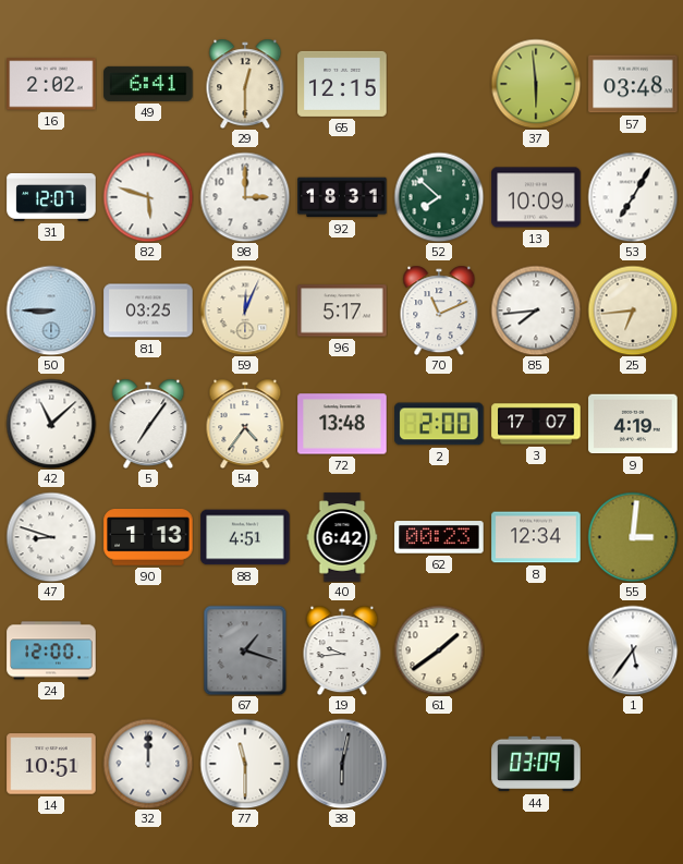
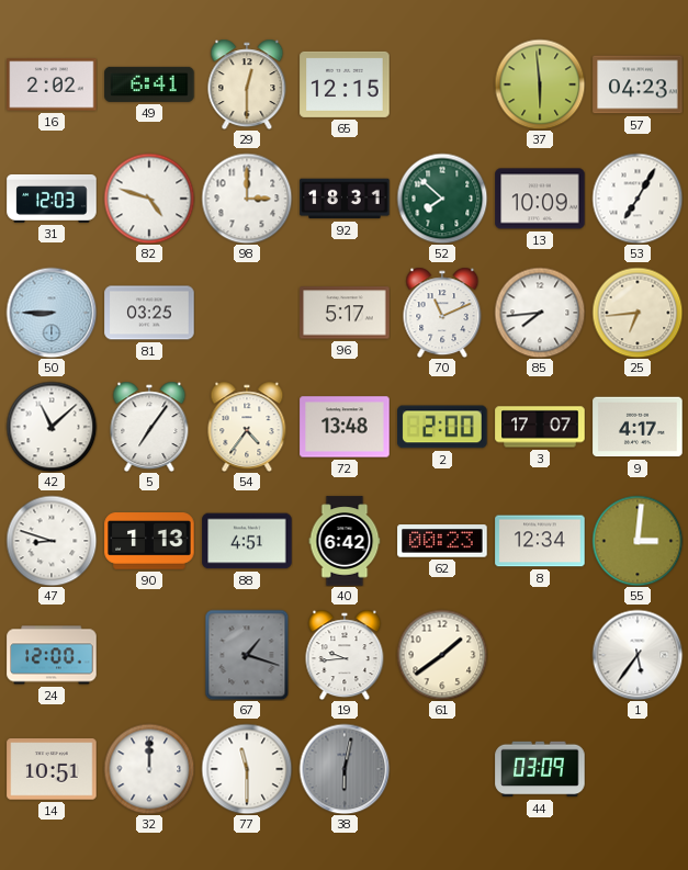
57: 03:48 -> 04:23 (638, 84)
31: 12:07 -> 12:03 (52, 199)
82: 5:48 -> 4:48 (149, 199)
59: 12:04 -> none (245, 311)
9: 4:19 -> 4:17 (638, 427)
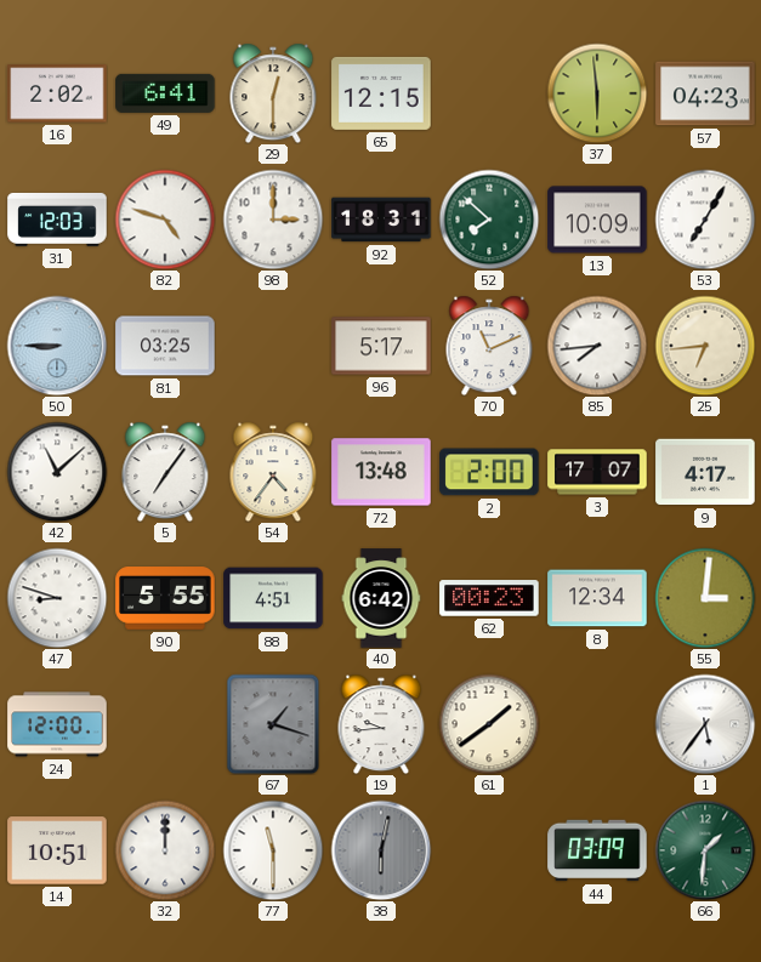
90: 1:13 -> 5:55 (165, 598)
66: none -> 1:31 (705, 850)
